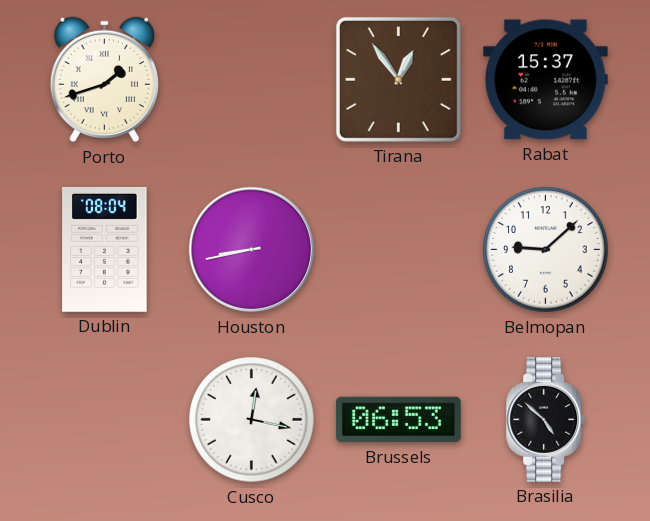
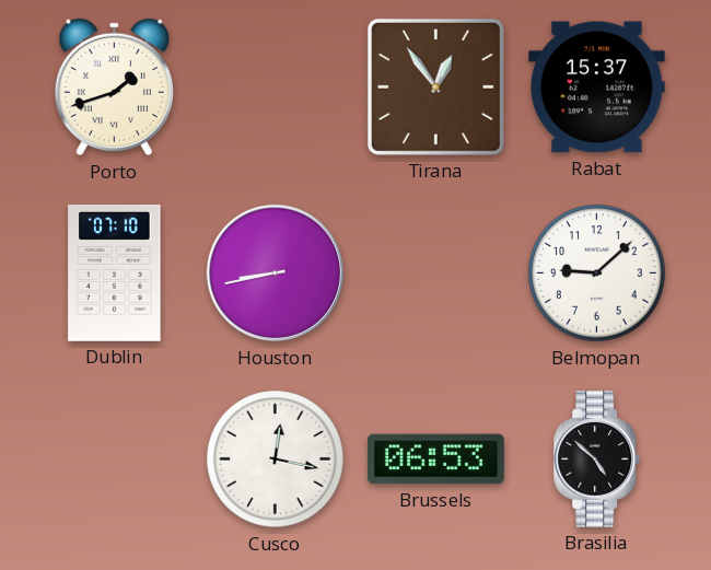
Dublin: 08:04 -> 07:10 (115, 272)
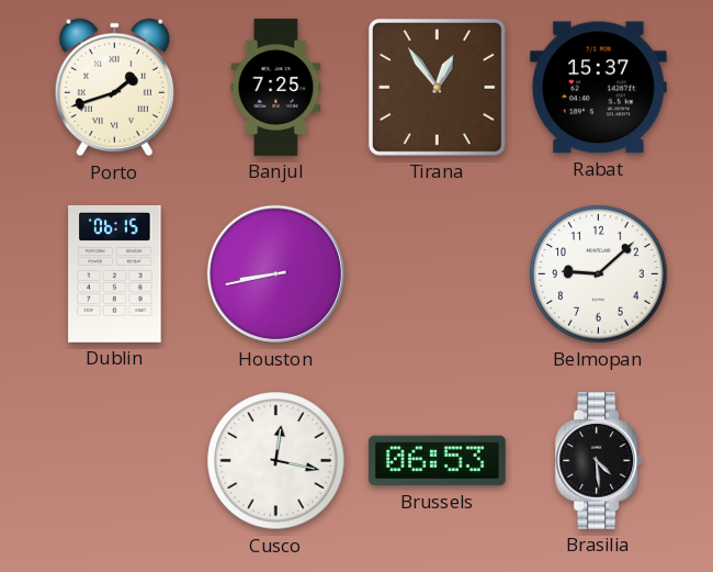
Banjul: none -> 7:25 (276, 88)
Dublin: 07:10 -> 06:15 (115, 273)
Brasilia: 4:52 -> 4:29 (599, 461)
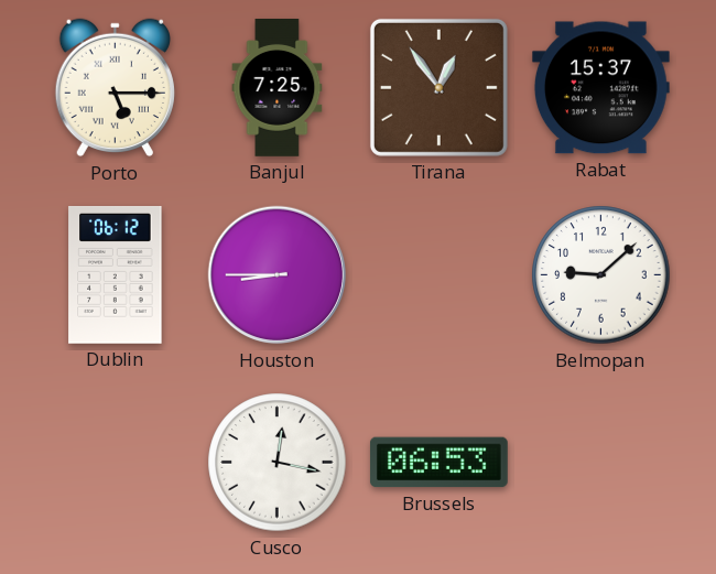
Porto: 1:42 -> 5:15 (115, 88)
Dublin: 06:15 -> 06:12 (116, 274)
Houston: 8:43 -> 8:45 (278, 275)
Brasilia: 4:29 -> none (599, 461)
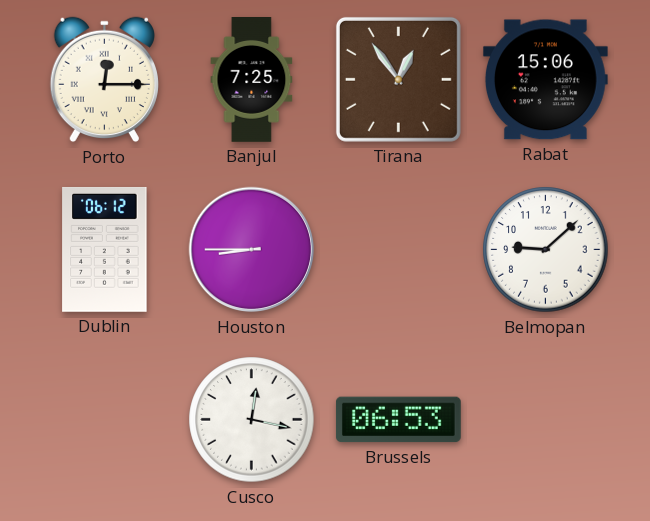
Porto: 5:15 -> 12:15 (104, 80)
Rabat: 15:37 -> 15:06 (545, 80)
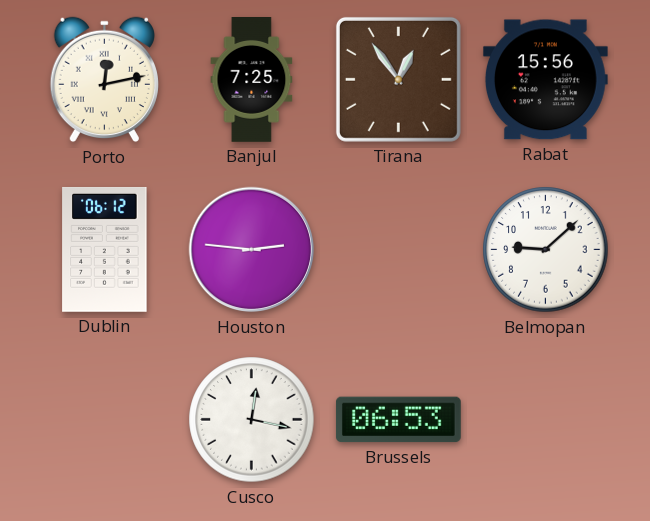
Porto: 12:15 -> 12:13 (104, 80)
Rabat: 15:06 -> 15:56 (545, 80)
Houston: 8:45 -> 2:46 (252, 250)
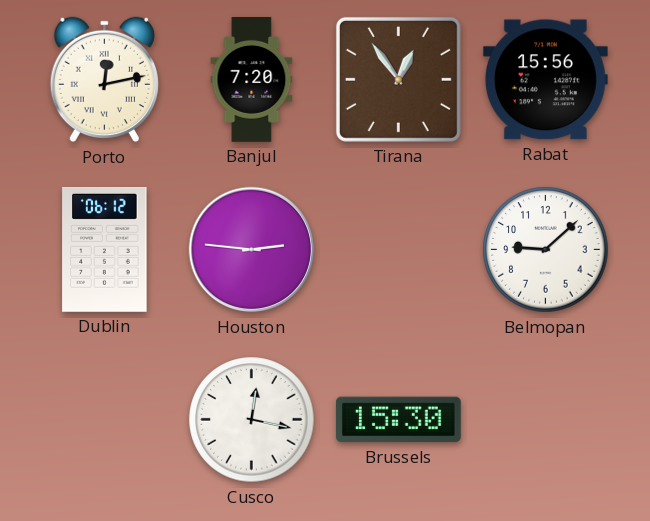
Banjul: 7:25 -> 7:20 (252, 80)
Brussels: 06:53 -> 15:30 (398, 420)
